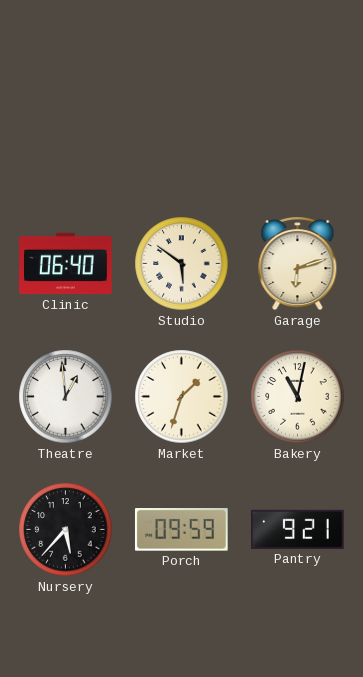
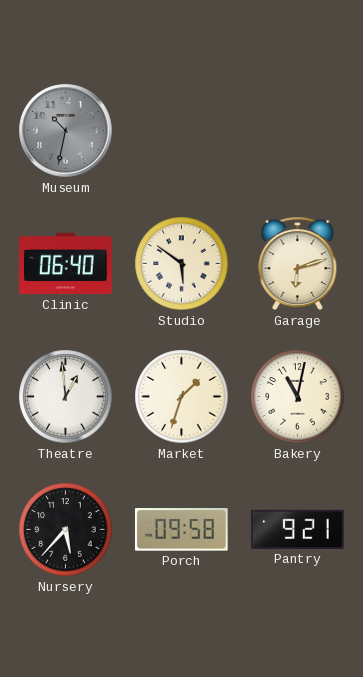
Museum: none -> 10:32 (66, 131)
Porch: 09:59 -> 09:58 (181, 530)
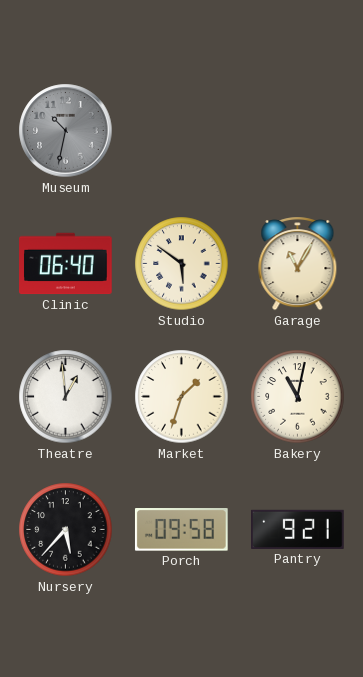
Garage: 6:12 -> 11:05 (298, 264)
